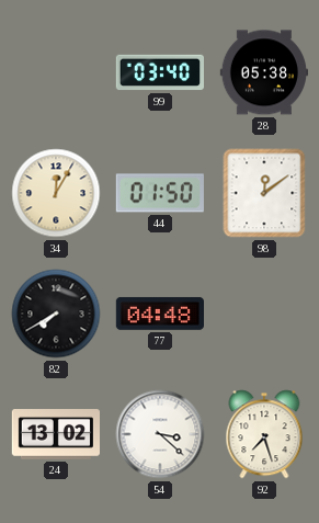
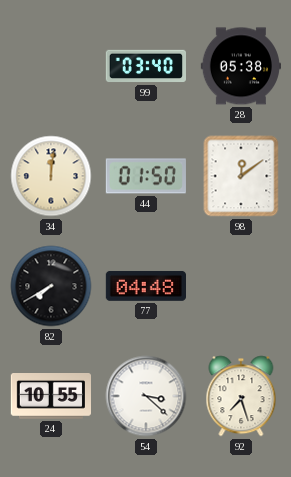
34: 12:05 -> 12:01 (51, 176)
24: 13:02 -> 10:55 (50, 397)
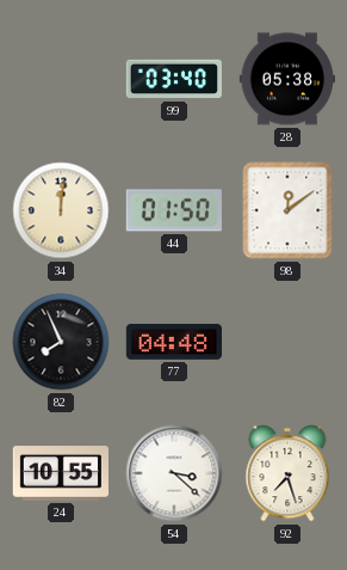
82: 7:40 -> 7:56 (61, 342)
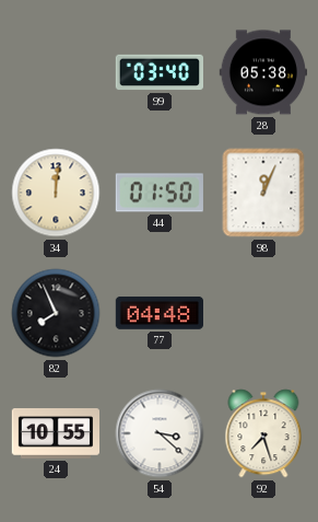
98: 12:09 -> 12:04 (263, 193)
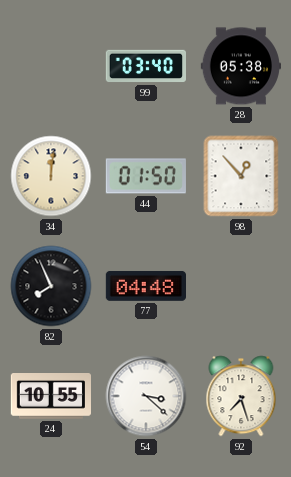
98: 12:04 -> 12:53 (241, 176)
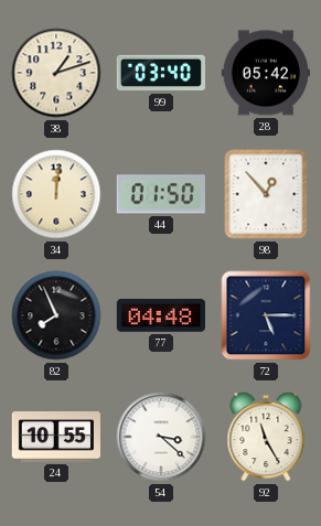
38: none -> 1:12 (56, 73)
28: 05:38 -> 05:42 (265, 73)
72: none -> 5:15 (266, 315)
92: 7:27 -> 11:25 (266, 437)
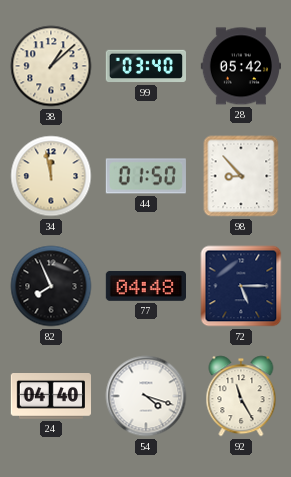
38: 1:12 -> 1:08 (51, 66)
34: 12:01 -> 11:58 (51, 176)
98: 12:53 -> 8:53 (241, 176)
24: 10:55 -> 04:40 (50, 397)
54: 3:22 -> 4:18 (146, 396)
